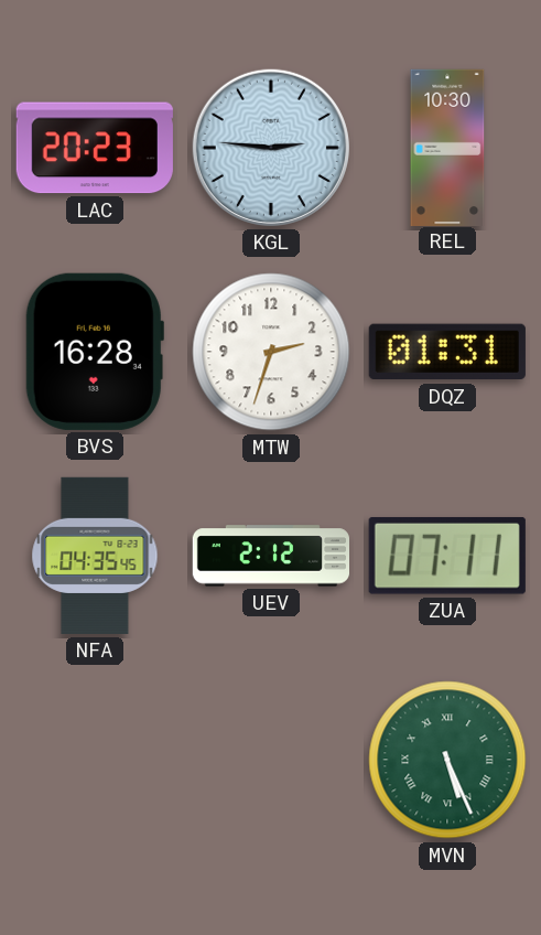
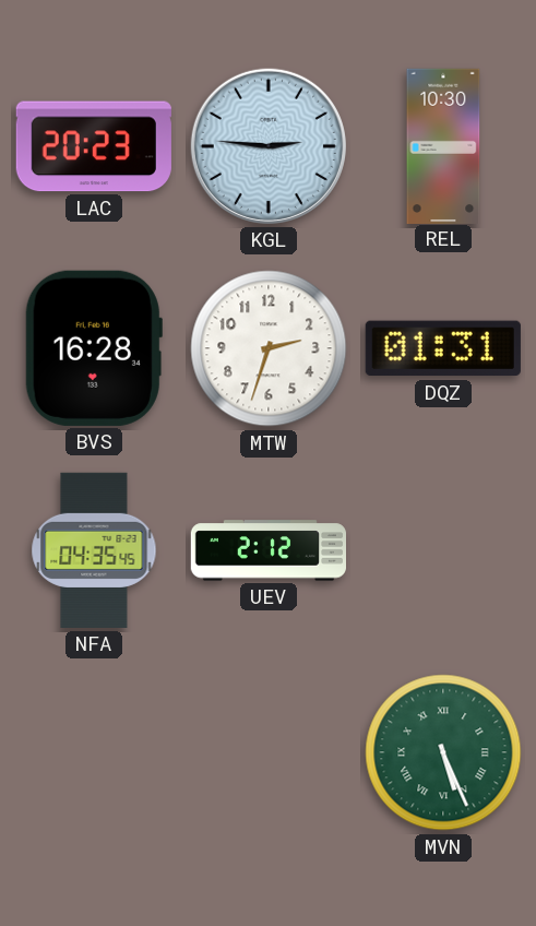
ZUA: 07:11 -> none (447, 556)
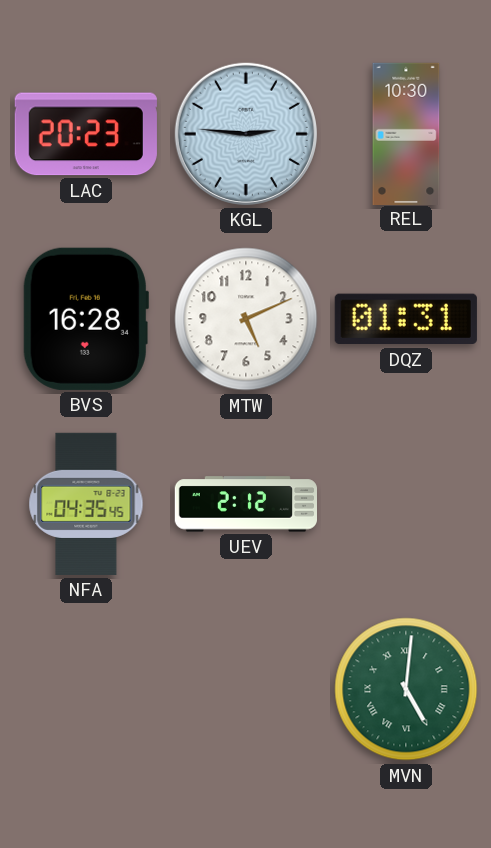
MTW: 2:33 -> 5:11 (246, 319)
MVN: 5:26 -> 5:01 (406, 689)
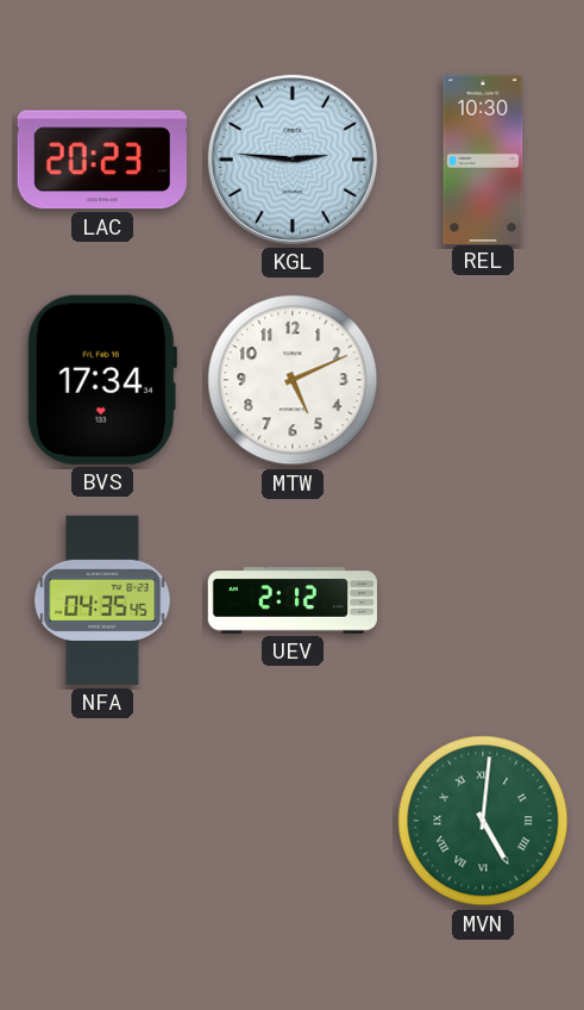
BVS: 16:28 -> 17:34 (102, 380)
DQZ: 01:31 -> none (406, 319)
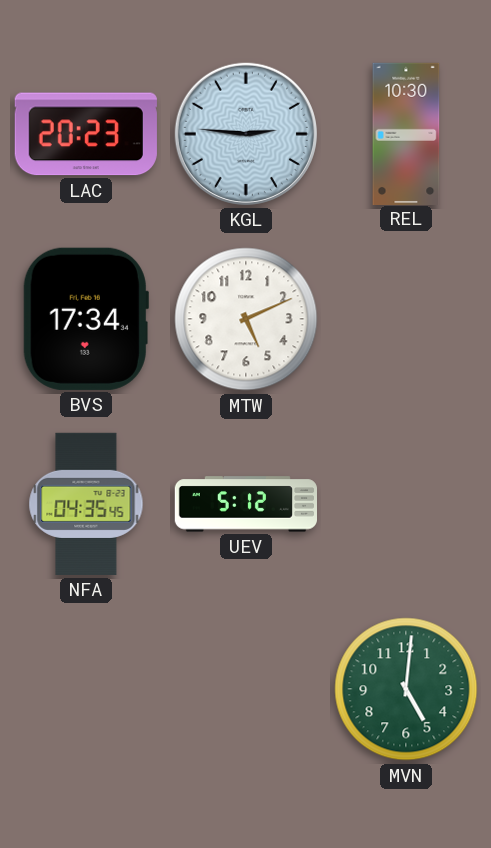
UEV: 2:12 -> 5:12 (245, 504)
MVN numerals: Roman -> Arabic (406, 689)
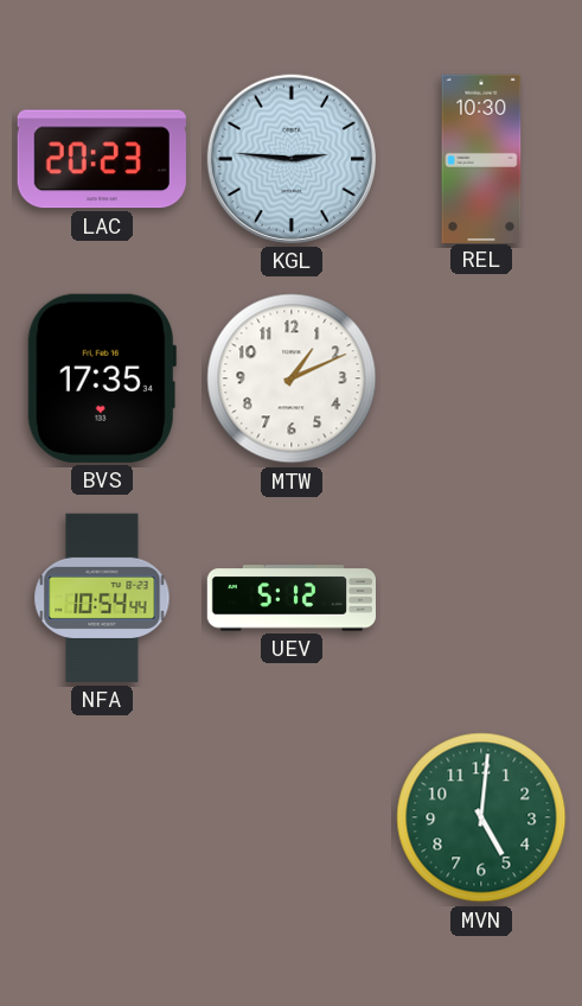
BVS: 17:34 -> 17:35 (102, 378)
MTW: 5:11 -> 1:11 (292, 378)
NFA: 04:35 -> 10:54 (102, 598)
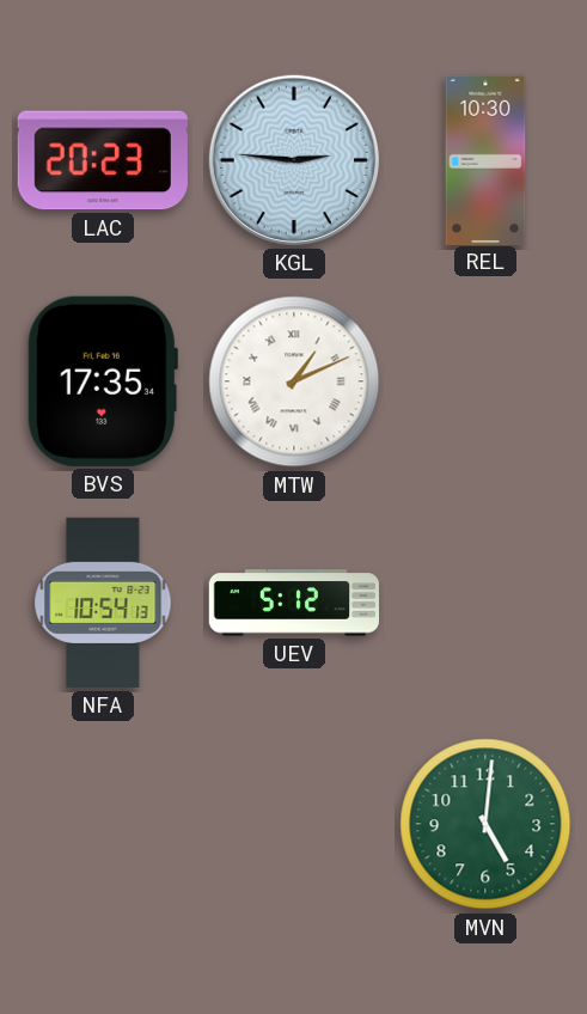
MTW numerals: Arabic -> Roman (294, 381)
NFA: 10:54:44 -> 10:54:13 (103, 603)
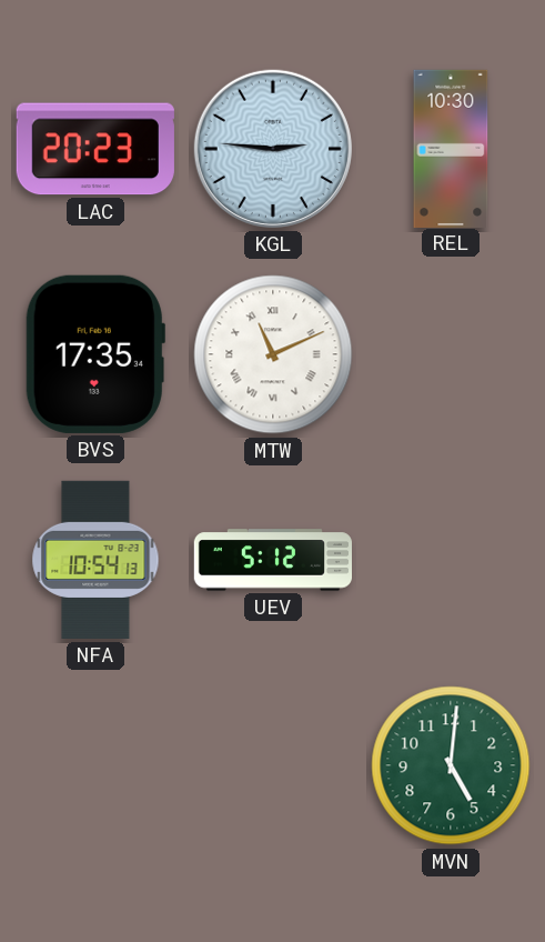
MTW: 1:11 -> 11:11 (273, 354)
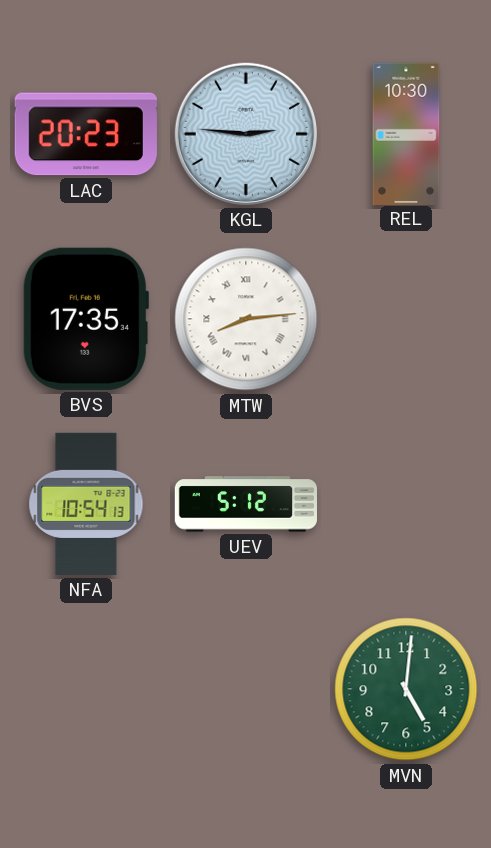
MTW: 11:11 -> 8:14 (246, 319)
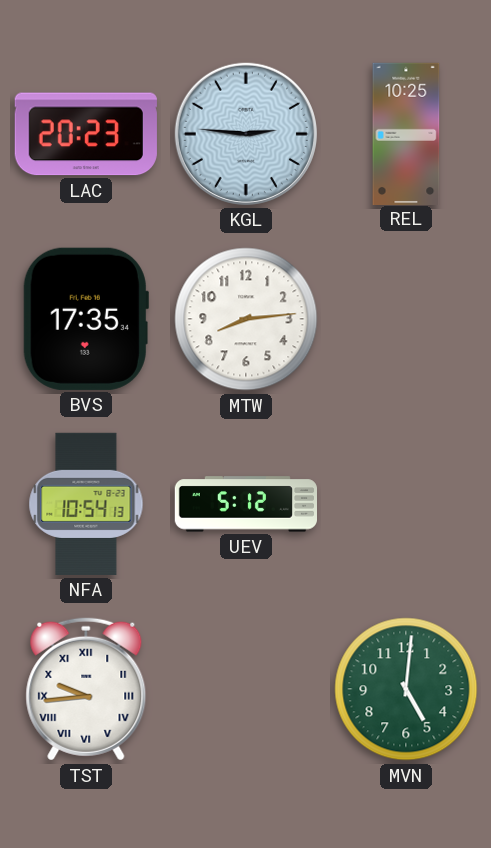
REL: 10:30 -> 10:25 (406, 133)
MTW numerals: Roman -> Arabic (246, 319)
TST: none -> 9:44 (86, 689)
